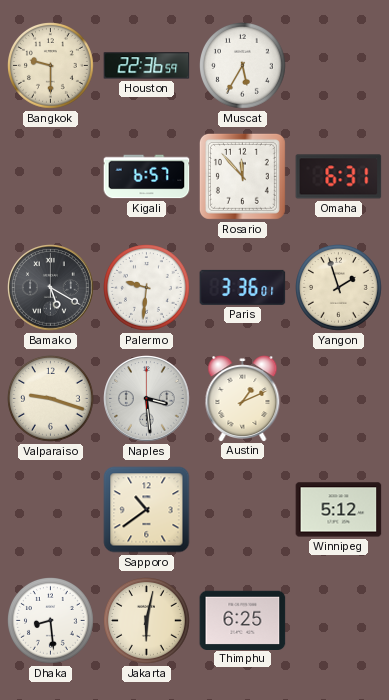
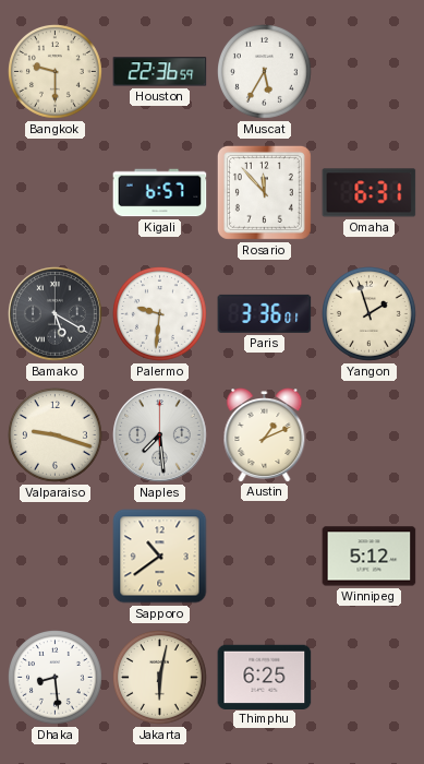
Naples: 3:29 -> 7:29 (160, 435)
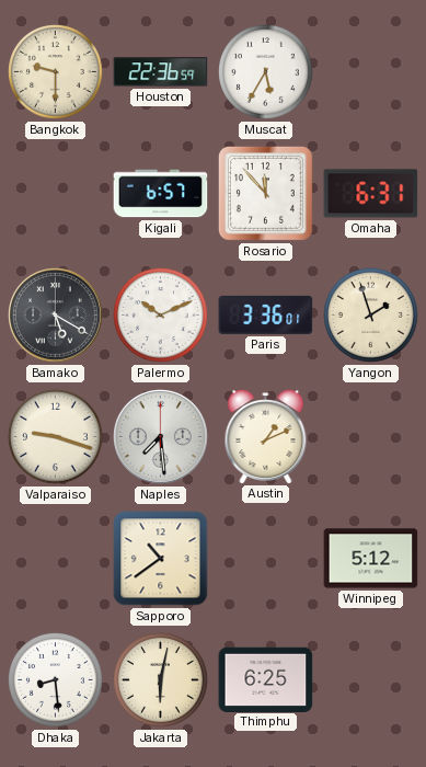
Palermo: 9:31 -> 10:11 (161, 316)
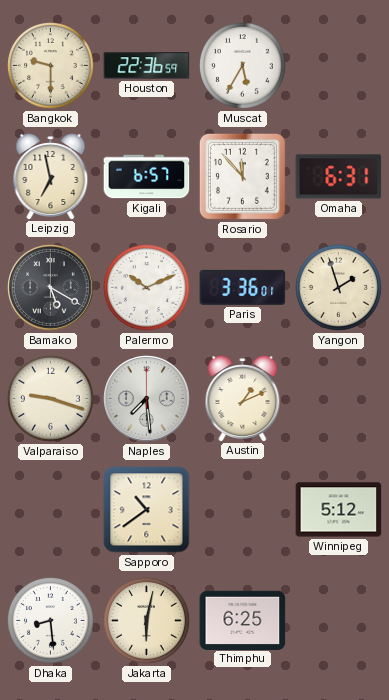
Leipzig: none -> 6:58 (51, 177)
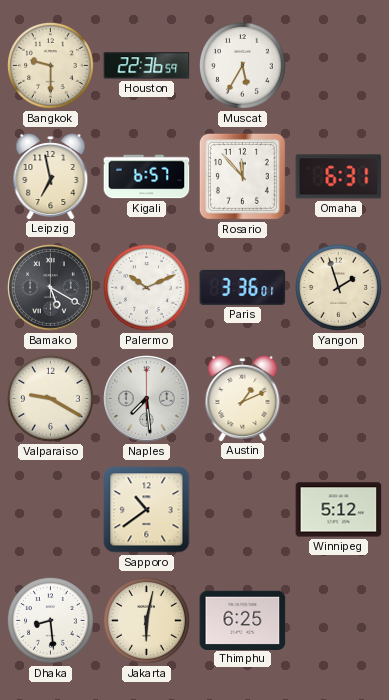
Valparaiso: 9:18 -> 9:20 (51, 399)
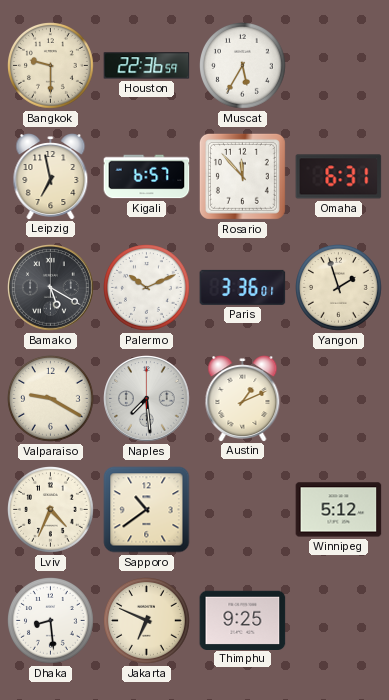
Lviv: none -> 4:34 (51, 510)
Jakarta: 6:02 -> 6:49 (147, 621)
Thimphu: 6:25 -> 9:25 (243, 620)
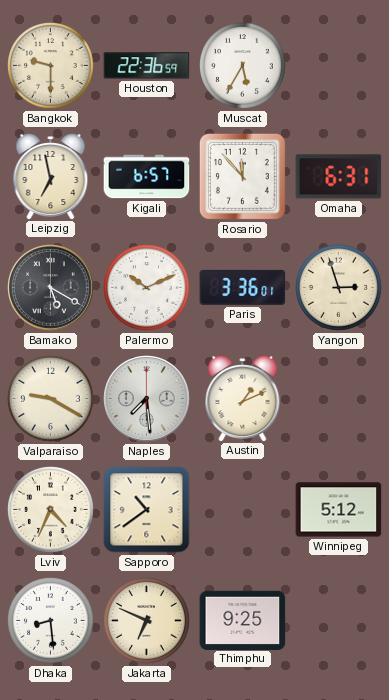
Yangon: 1:57 -> 2:57 (339, 288)
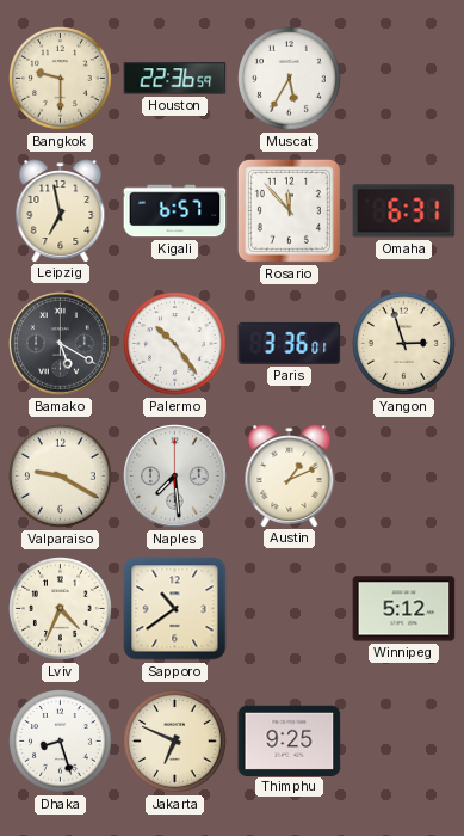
Palermo: 10:11 -> 10:24 (175, 344)
Dhaka: 8:29 -> 8:27 (61, 742)
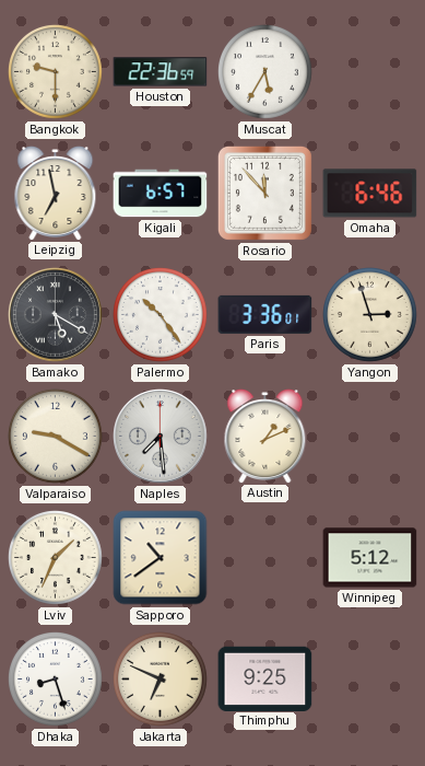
Omaha: 6:31 -> 6:46 (370, 194)
Lviv: 4:34 -> 1:34 (56, 558)
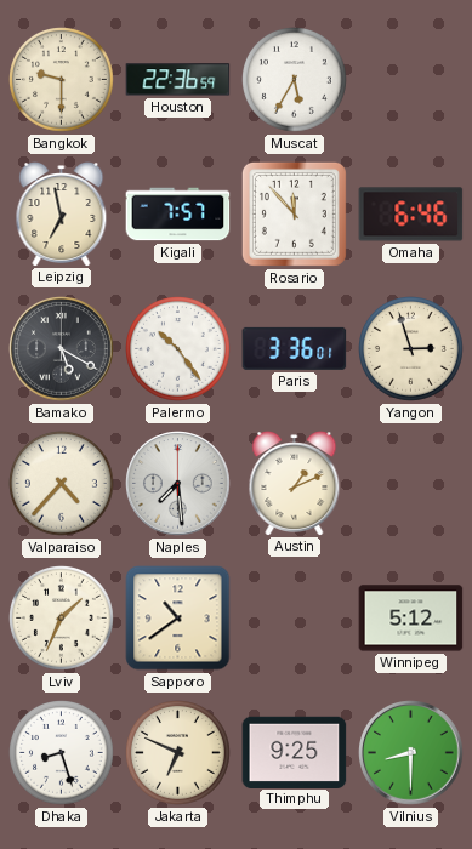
Kigali: 6:57 -> 7:57 (178, 215)
Valparaiso: 9:20 -> 4:37 (62, 484)
Vilnius: none -> 8:30 (411, 753)
